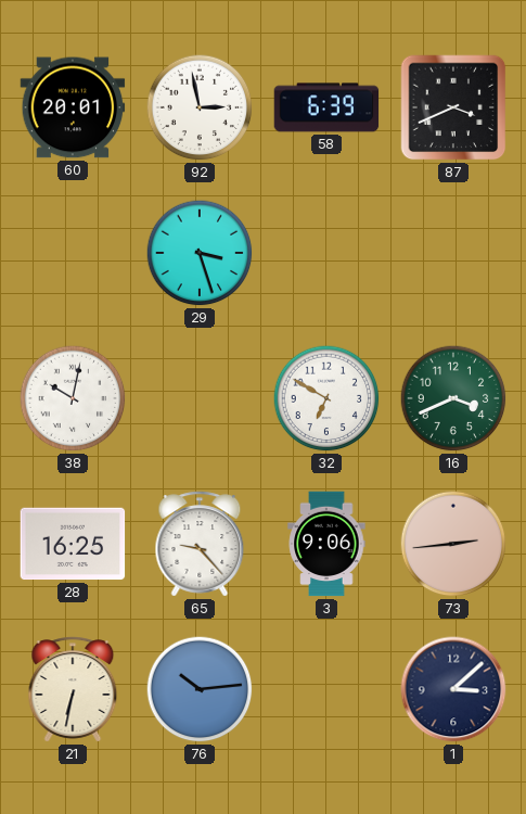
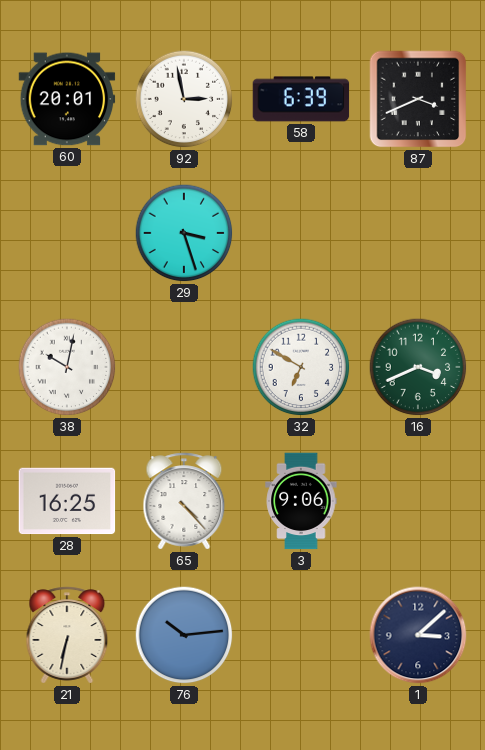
65: 9:23 -> 4:23 (184, 501)
73: 2:44 -> none (453, 544)
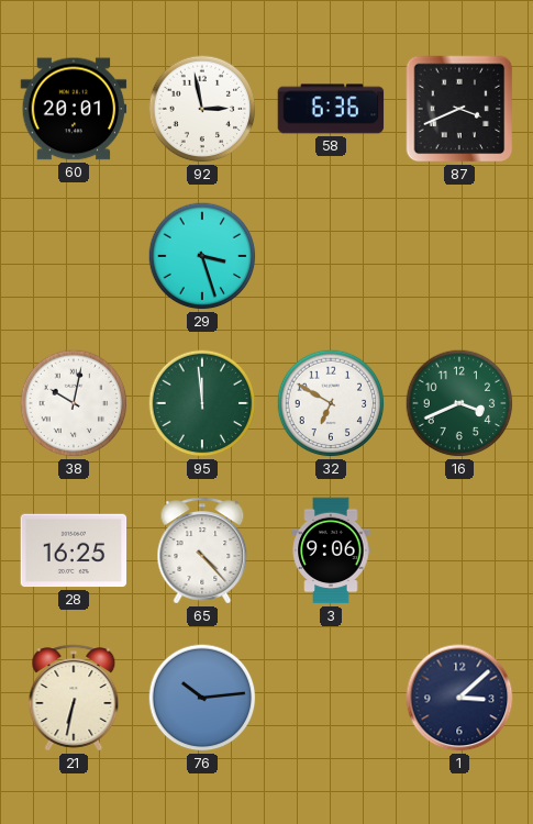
58: 6:39 -> 6:36 (331, 109)
95: none -> 11:59 (202, 403)
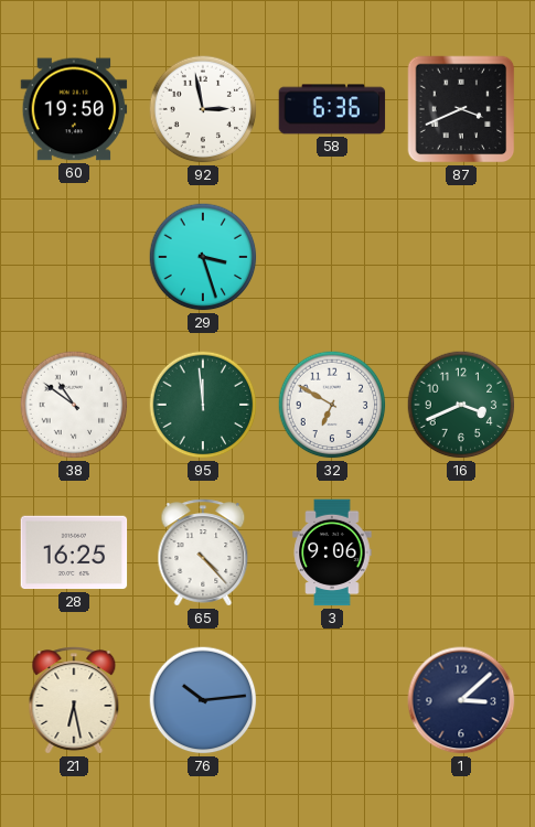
60: 20:01 -> 19:50 (74, 109)
38: 10:02 -> 10:51 (74, 405)
21: 6:32 -> 6:28 (74, 700)
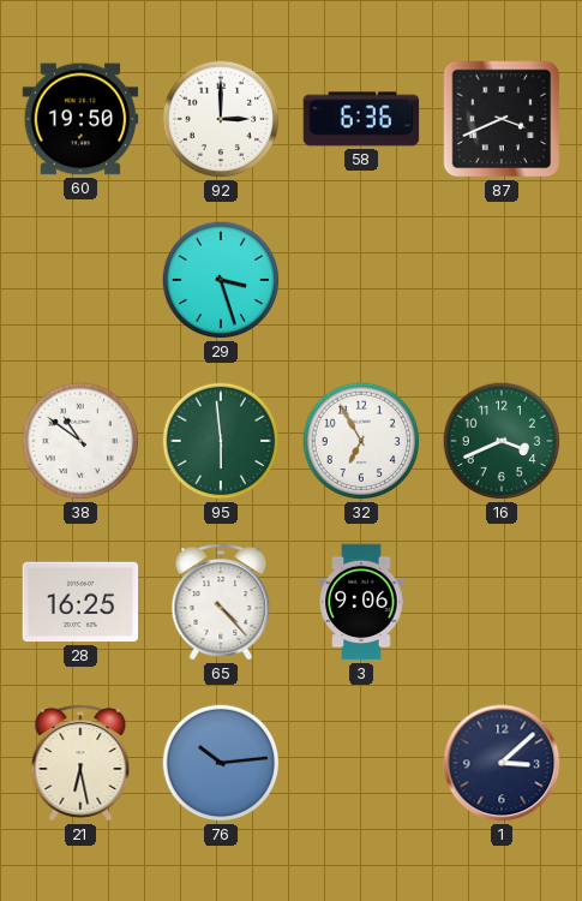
92: 2:58 -> 3:00 (221, 119)
95: 11:59 -> 5:59 (221, 441)
32: 6:50 -> 6:55 (361, 441)
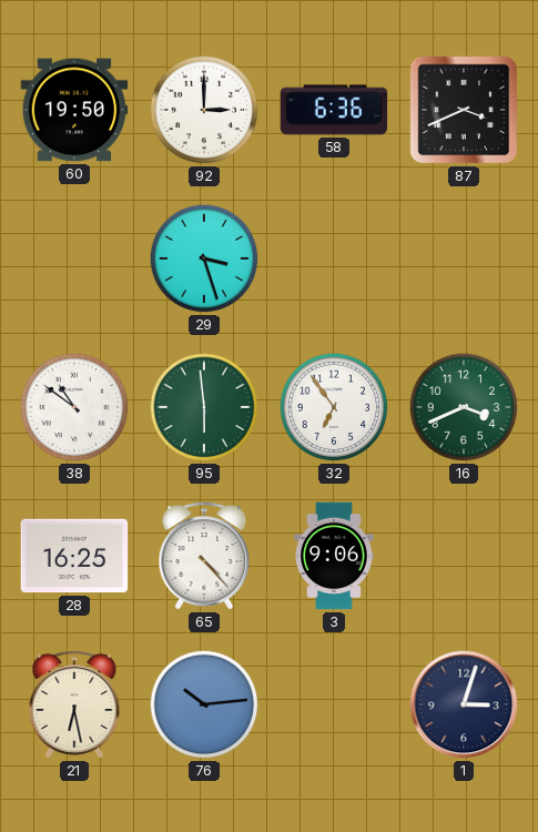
32: 6:55 -> 6:54 (334, 407)
1: 3:08 -> 3:03 (464, 704)
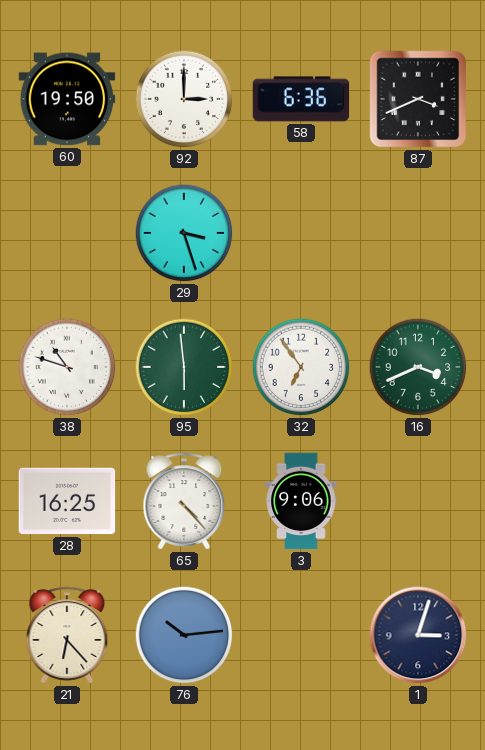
38: 10:51 -> 10:48 (67, 367)
21: 6:28 -> 6:23 (67, 635)
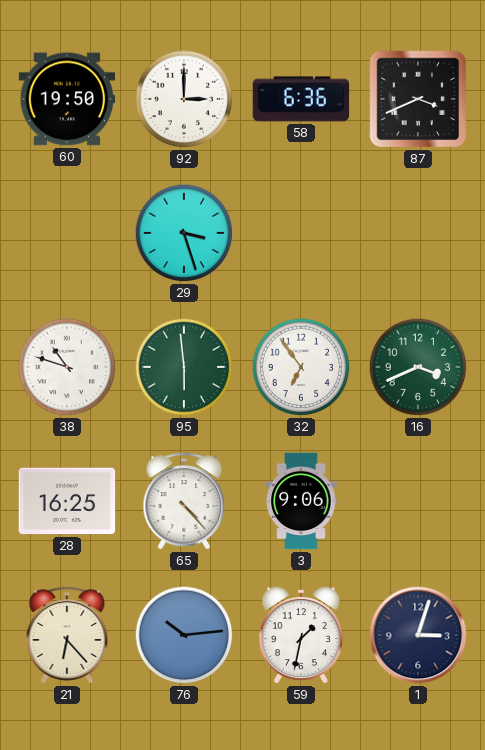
59: none -> 1:32 (301, 636)
